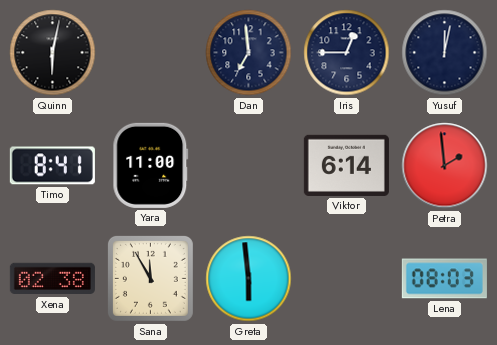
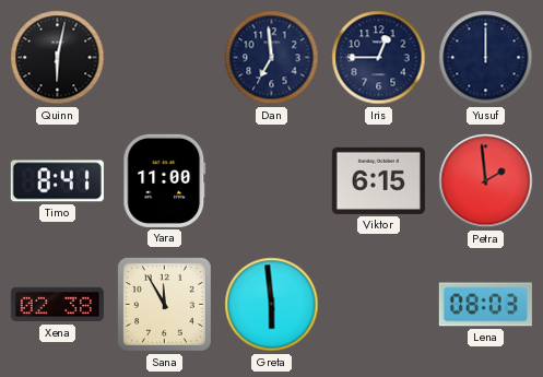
Yusuf: 12:02 -> 12:00 (486, 58)
Viktor: 6:14 -> 6:15 (378, 180)
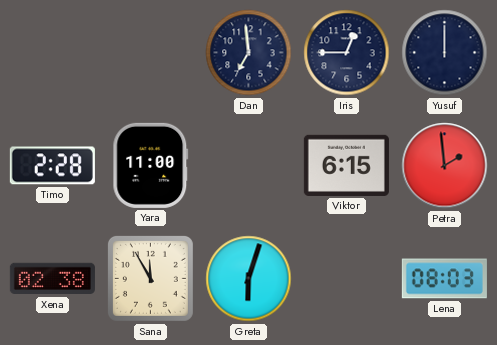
Quinn: 6:02 -> none (58, 58)
Timo: 8:41 -> 2:28 (52, 166)
Greta: 5:59 -> 6:03 (249, 279)
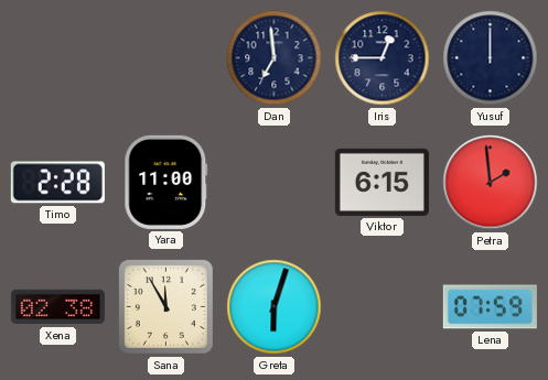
Lena: 08:03 -> 07:59 (490, 307)
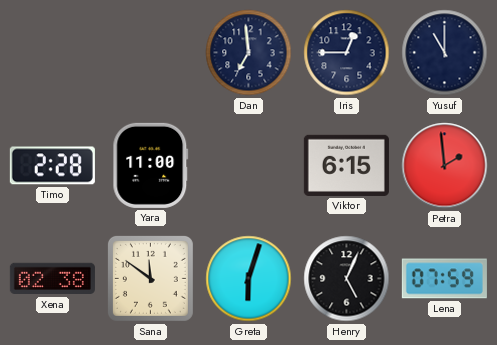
Yusuf: 12:00 -> 11:00 (445, 53)
Sana: 11:55 -> 11:51 (150, 278)
Henry: none -> 5:04 (347, 279)
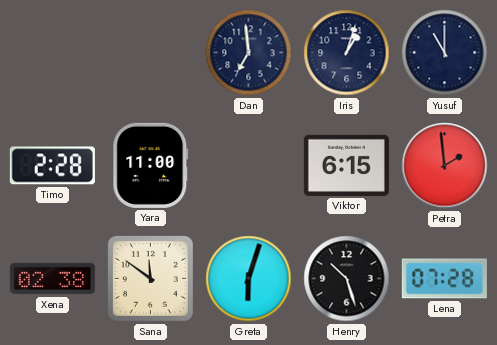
Iris: 12:45 -> 1:03 (347, 53)
Henry: 5:04 -> 10:27 (347, 279)
Lena: 07:59 -> 07:28 (444, 279)
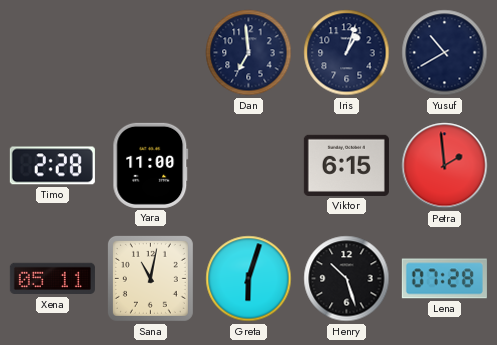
Yusuf: 11:00 -> 10:40 (445, 53)
Xena: 02:38 -> 05:11 (52, 279)
Sana: 11:51 -> 11:02 (150, 278)
